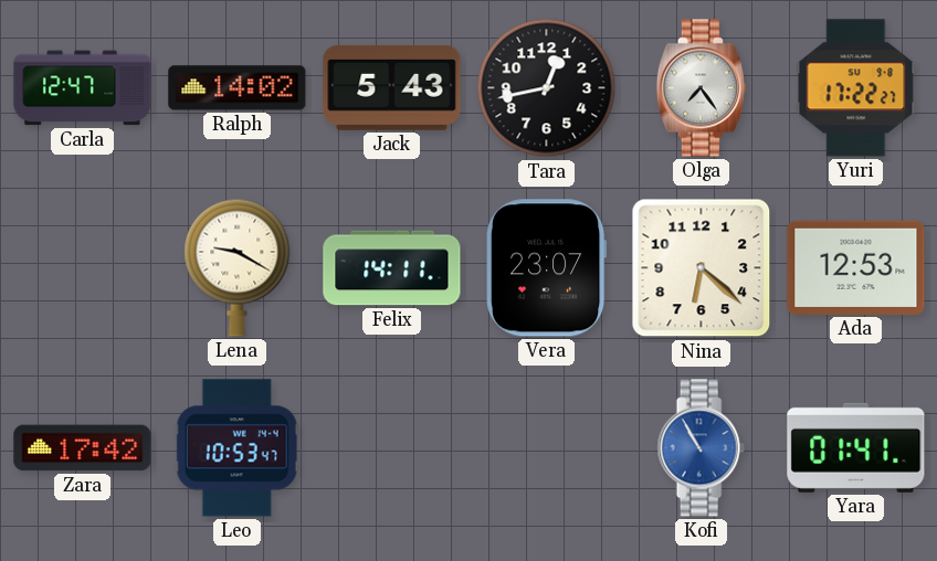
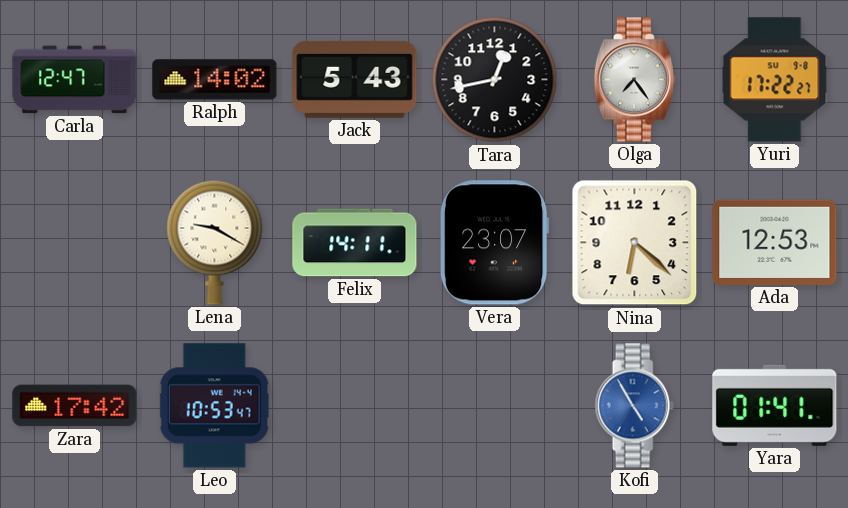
Kofi: 10:55 -> 4:55 (634, 406)
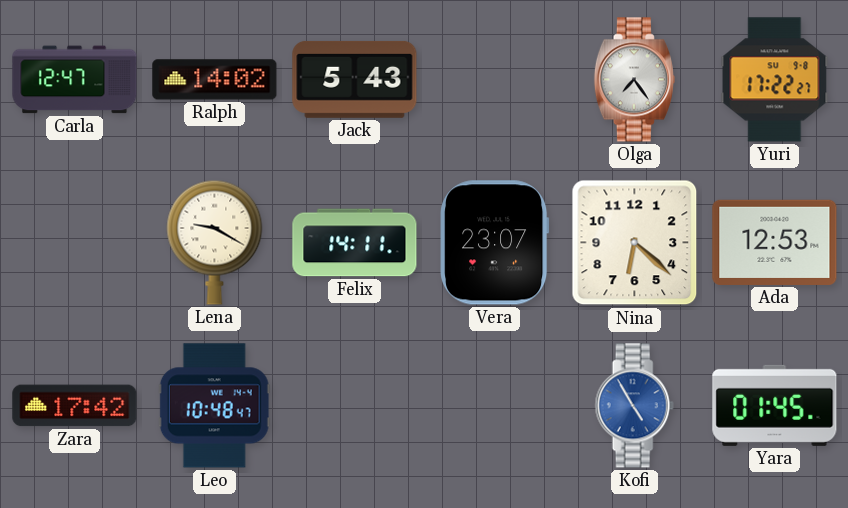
Tara: 12:43 -> none (495, 80)
Leo: 10:53 -> 10:48 (214, 406)
Yara: 01:41 -> 01:45 (775, 405)
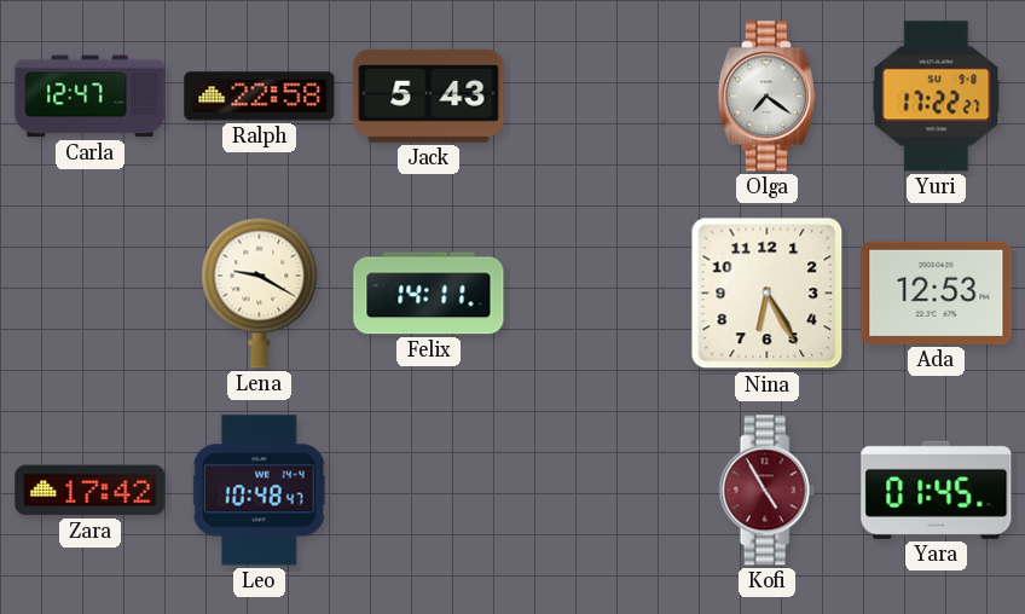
Ralph: 14:02 -> 22:58 (260, 97)
Olga: 7:24 -> 7:21 (766, 97)
Vera: 23:07 -> none (495, 243)
Nina: 6:22 -> 6:25 (768, 294)
Kofi dial: blue -> burgundy (766, 491)
